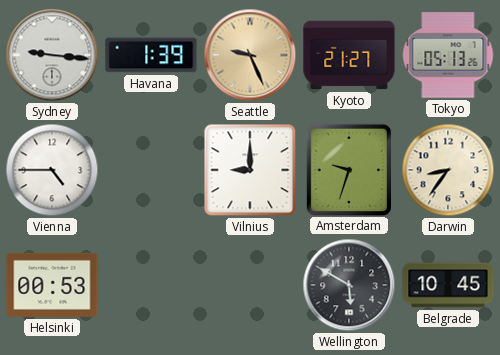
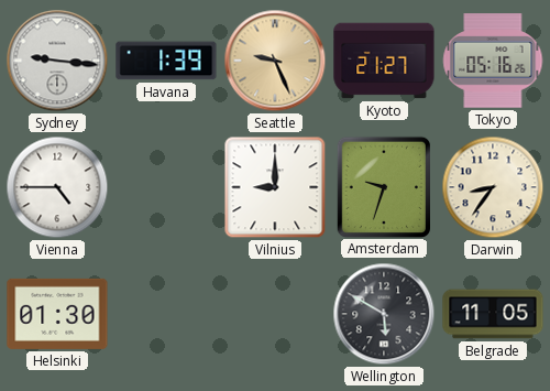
Tokyo: 05:13 -> 05:16 (493, 61)
Helsinki: 00:53 -> 01:30 (57, 314)
Belgrade: 10:45 -> 11:05 (493, 314)
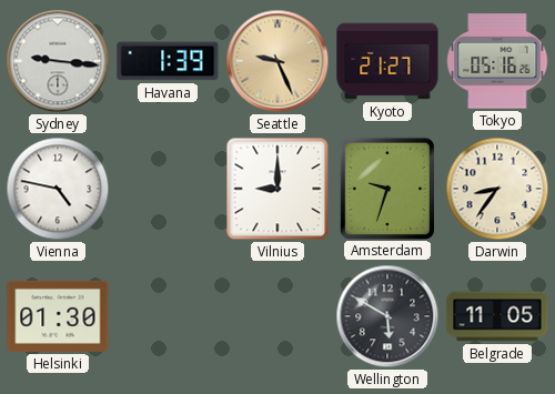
Vienna: 4:45 -> 4:47 (58, 189)
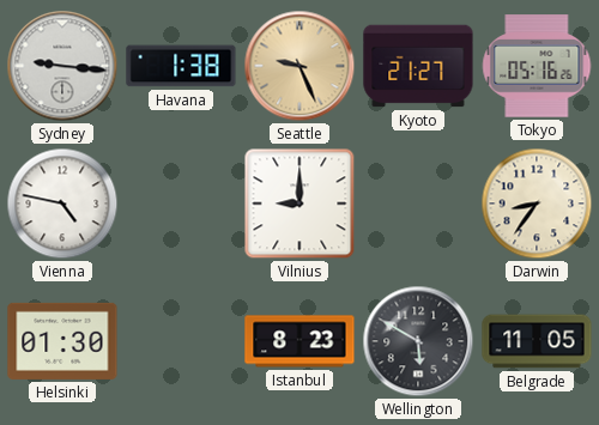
Havana: 1:39 -> 1:38 (181, 66)
Amsterdam: 9:33 -> none (386, 188)
Istanbul: none -> 8:23 (299, 341)
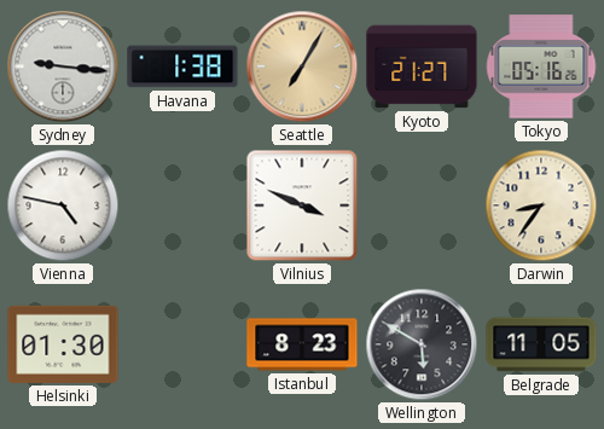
Seattle: 9:26 -> 7:05 (302, 66)
Vilnius: 9:00 -> 3:49 (302, 205)
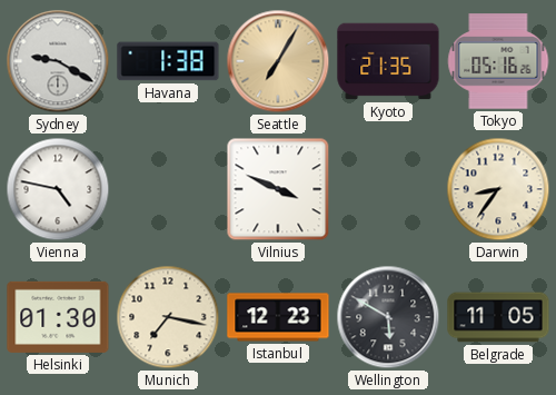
Sydney: 9:16 -> 9:20 (58, 61)
Kyoto: 21:27 -> 21:35 (388, 61)
Munich: none -> 7:17 (168, 317)
Istanbul: 8:23 -> 12:23 (278, 317)
